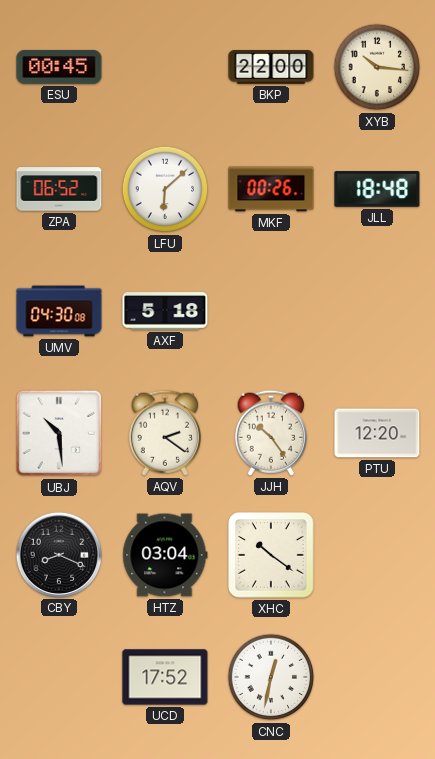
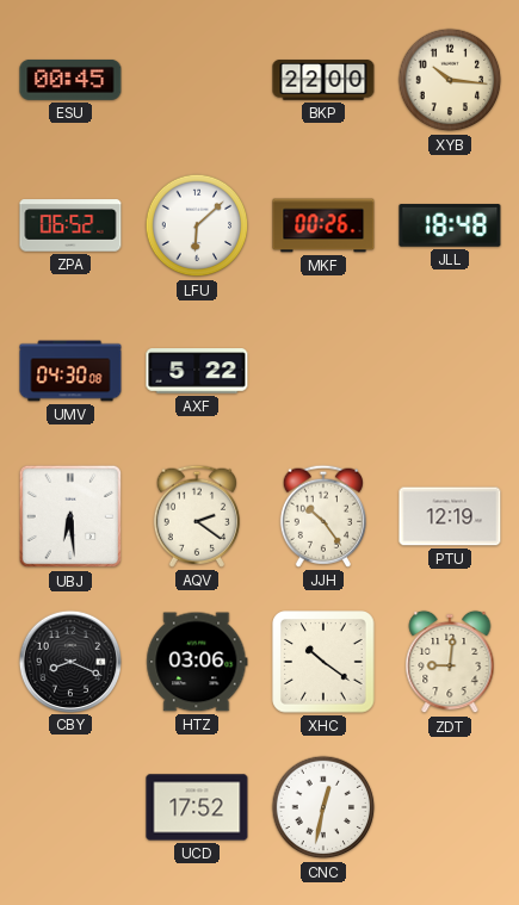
AXF: 5:18 -> 5:22 (197, 371)
UBJ: 10:29 -> 6:29 (70, 516)
PTU: 12:20 -> 12:19 (450, 516)
HTZ: 03:04 -> 03:06 (197, 662)
ZDT: none -> 9:01 (450, 662)
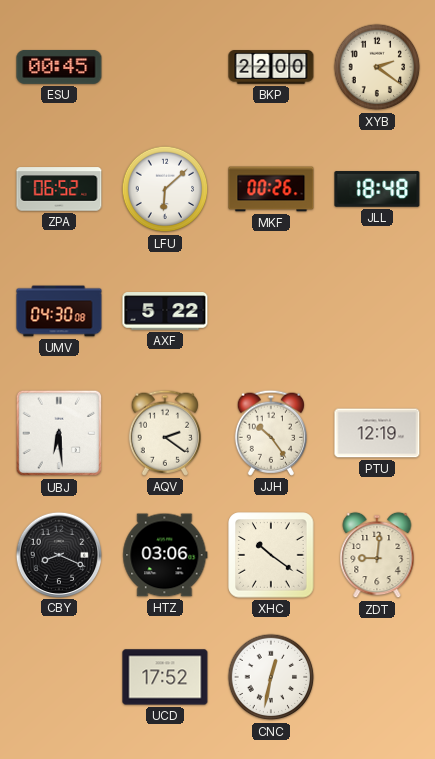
XYB: 10:16 -> 2:21 (377, 67)
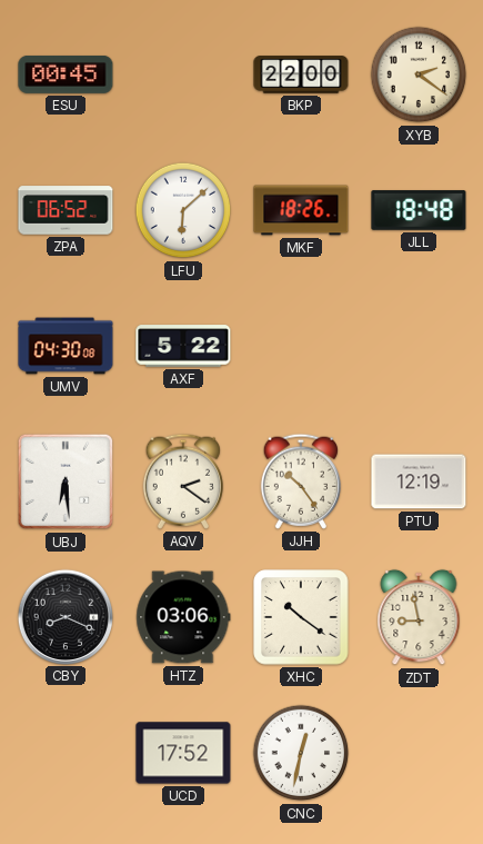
MKF: 00:26 -> 18:26 (301, 210)
ZDT: 9:01 -> 8:58 (419, 617)
